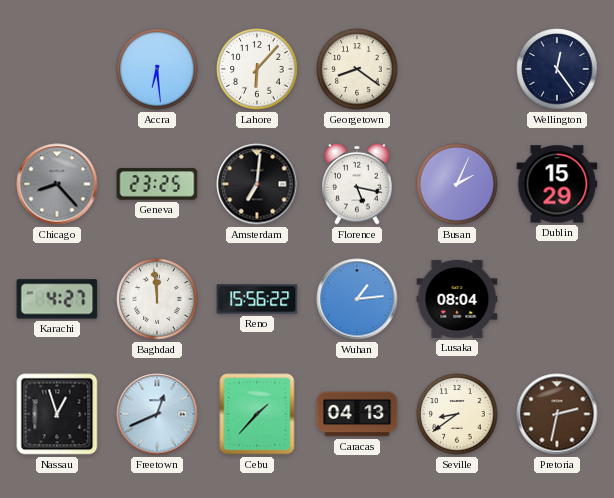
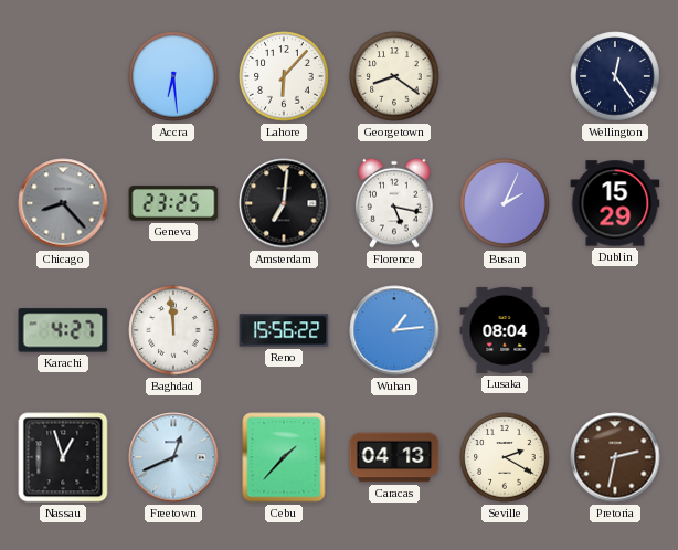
Seville: 8:39 -> 2:20 (505, 457)
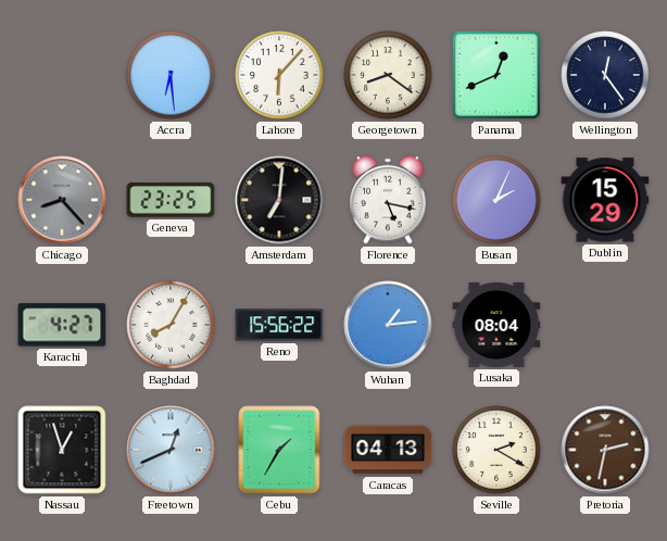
Panama: none -> 12:41 (496, 75)
Baghdad: 11:59 -> 8:05 (171, 325)
Cebu: 1:37 -> 1:35 (279, 450)
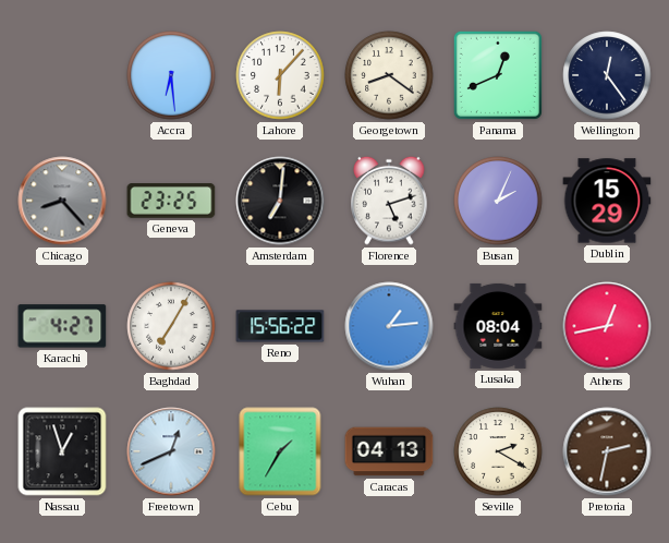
Florence: 5:17 -> 5:12 (389, 201)
Baghdad: 8:05 -> 7:05 (171, 326)
Athens: none -> 12:43 (607, 326)
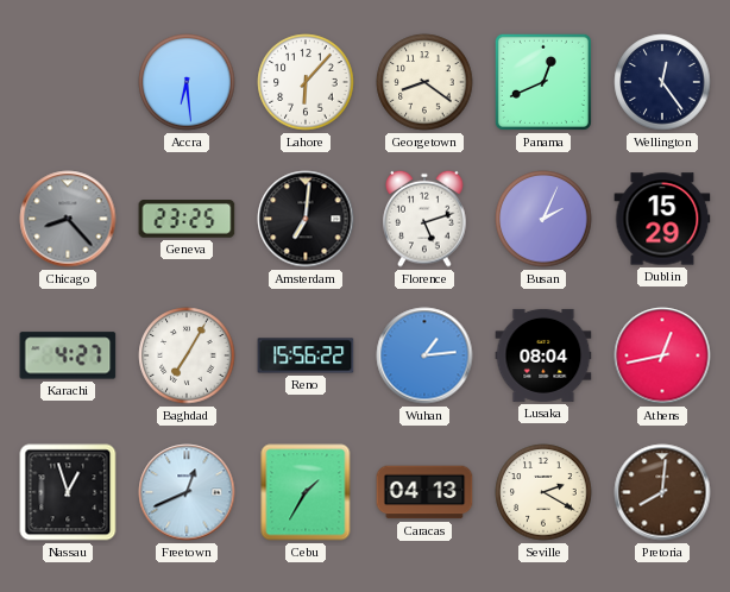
Pretoria: 2:32 -> 8:01 (662, 492)
